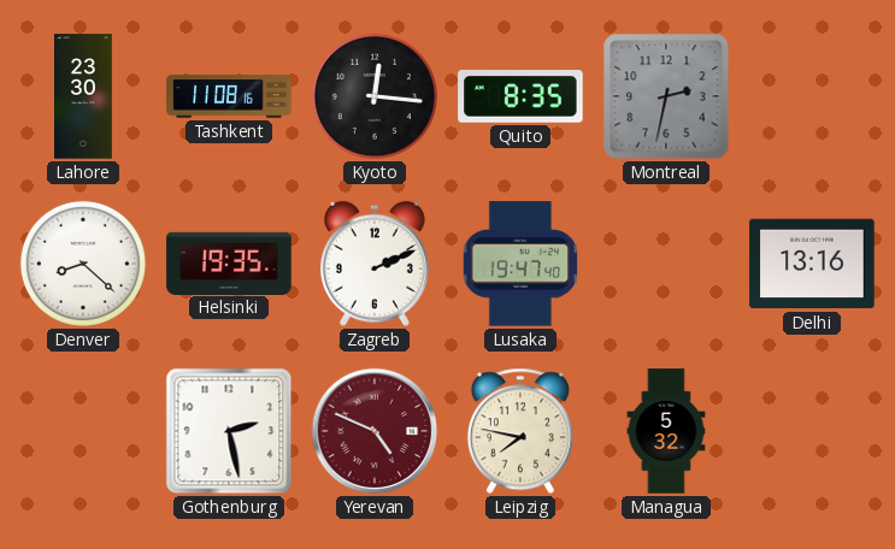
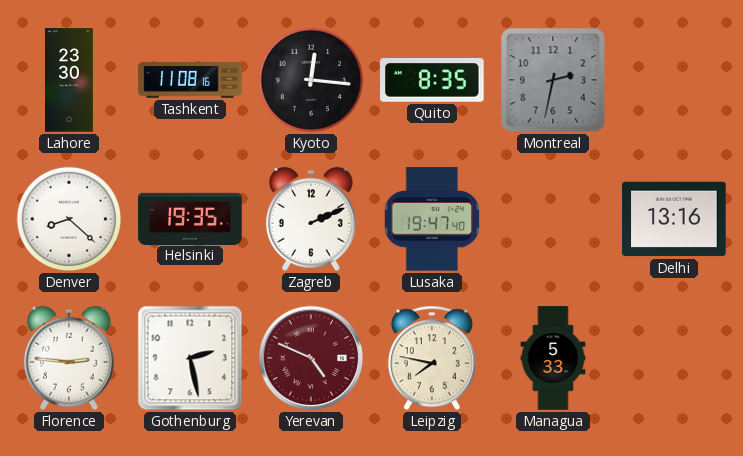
Florence: none -> 2:46 (69, 358)
Managua: 5:32 -> 5:33 (553, 358)
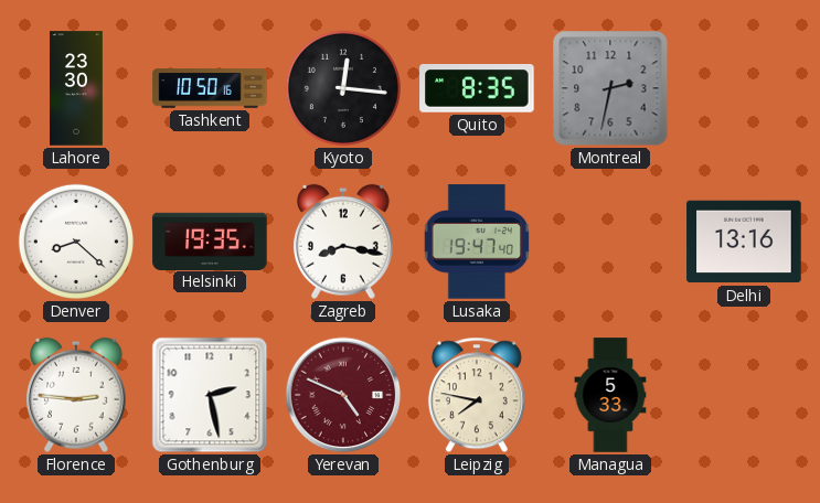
Tashkent: 11:08 -> 10:50 (210, 88)
Zagreb: 2:11 -> 8:17 (343, 242)
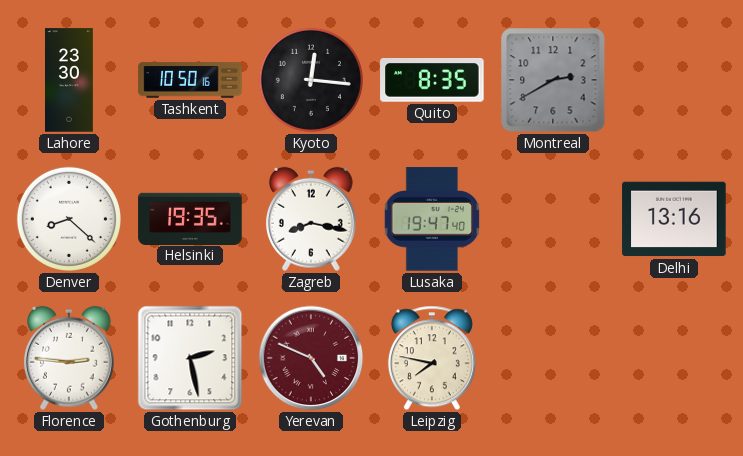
Montreal: 2:32 -> 2:40 (553, 80)
Managua: 5:33 -> none (610, 395)
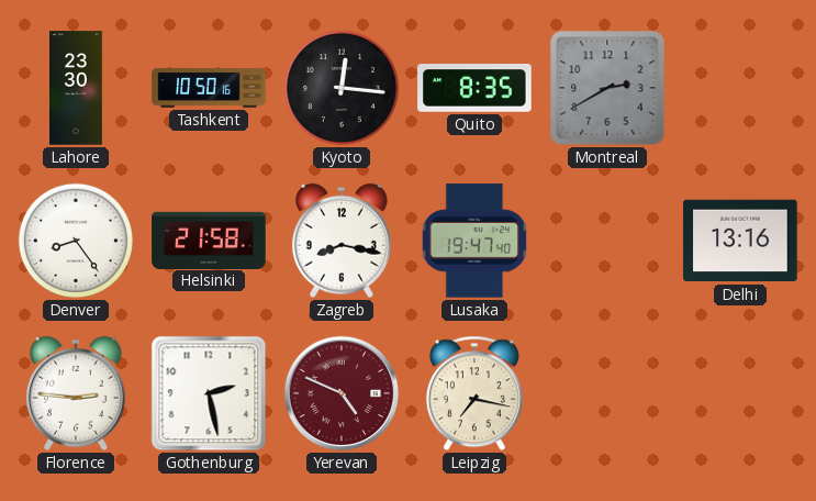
Denver: 8:22 -> 8:24 (76, 241)
Helsinki: 19:35 -> 21:58 (209, 240)
Leipzig: 7:47 -> 7:17 (474, 393)
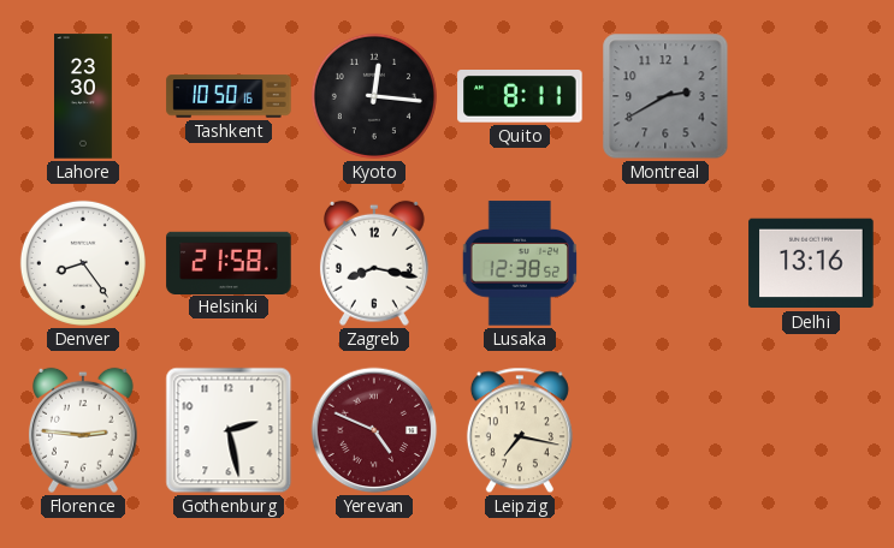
Quito: 8:35 -> 8:11 (520, 96)
Lusaka: 19:47 -> 12:38 (519, 263)
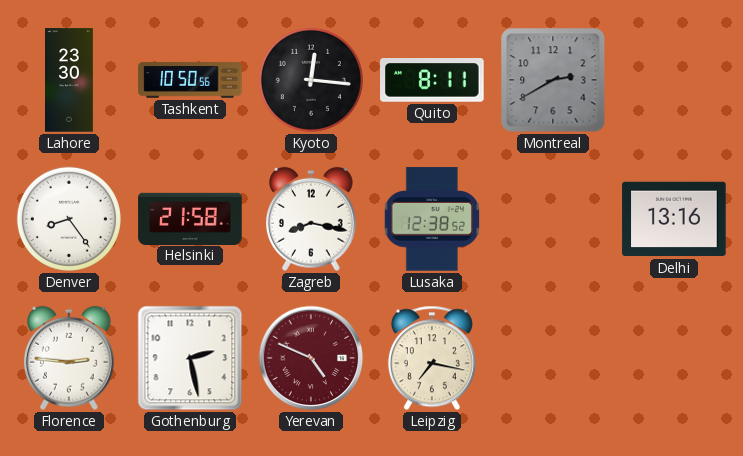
Tashkent: 10:50:16 -> 10:50:56 (190, 80)
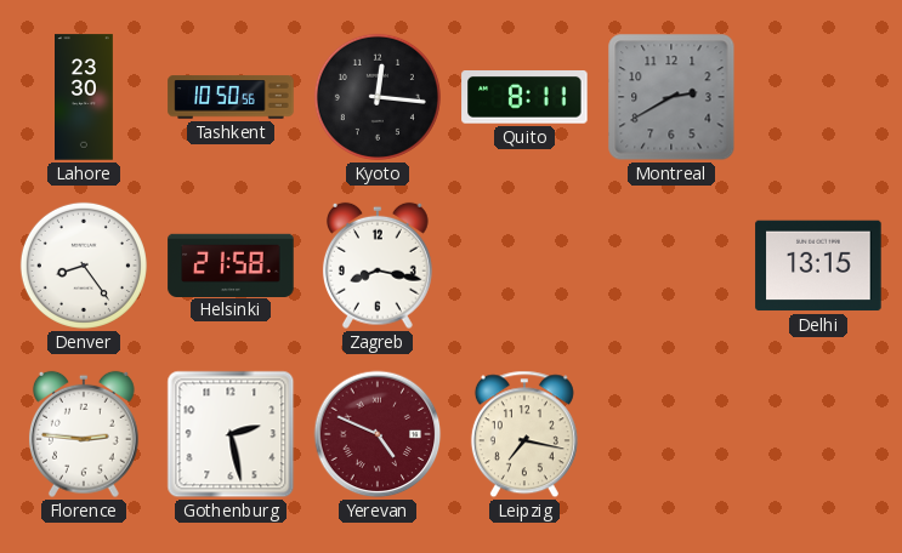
Lusaka: 12:38 -> none (431, 219)
Delhi: 13:16 -> 13:15 (818, 266)
